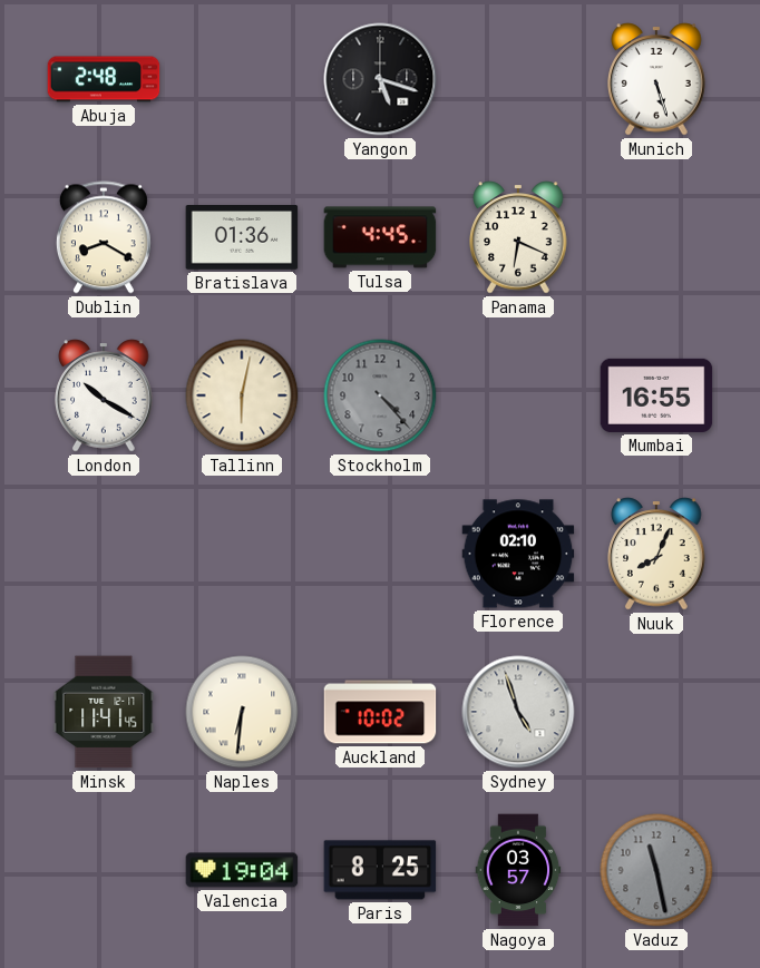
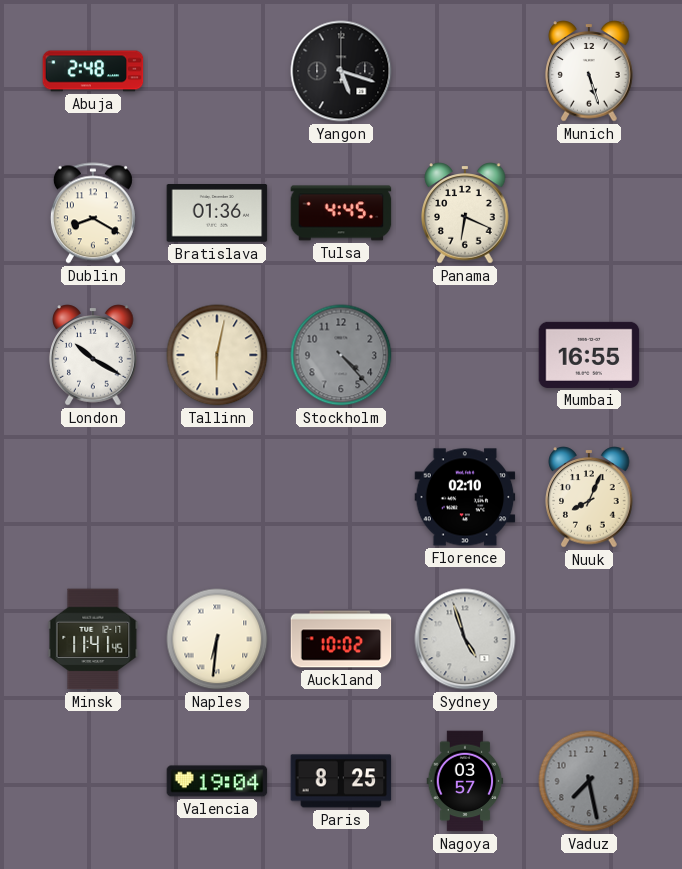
Vaduz: 11:28 -> 7:28 (589, 781)
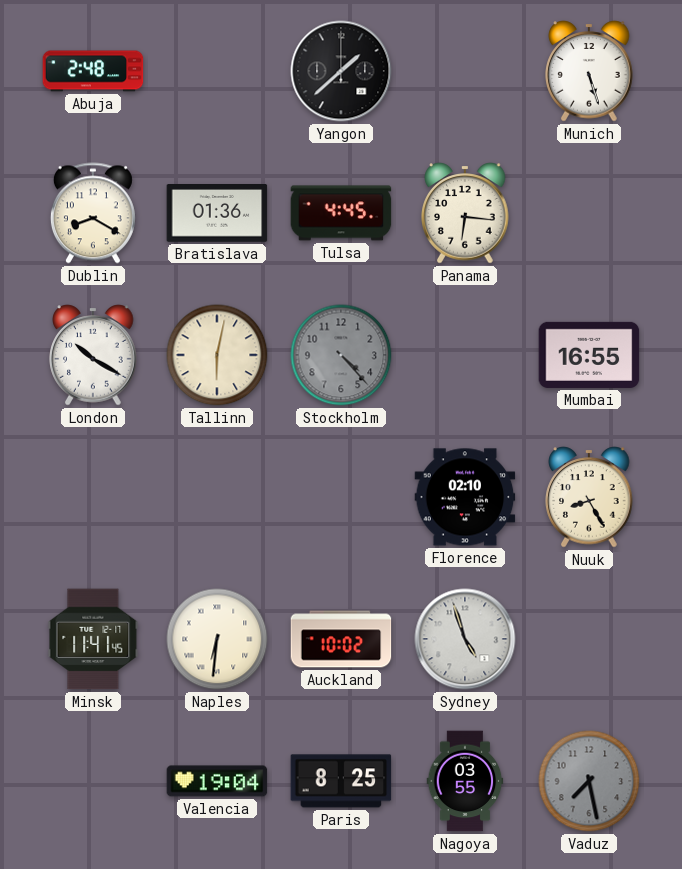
Yangon: 5:18 -> 1:38 (341, 71)
Panama: 6:19 -> 6:16 (465, 213)
Nuuk: 8:04 -> 8:25 (589, 497)
Nagoya: 03:57 -> 03:55 (465, 781)
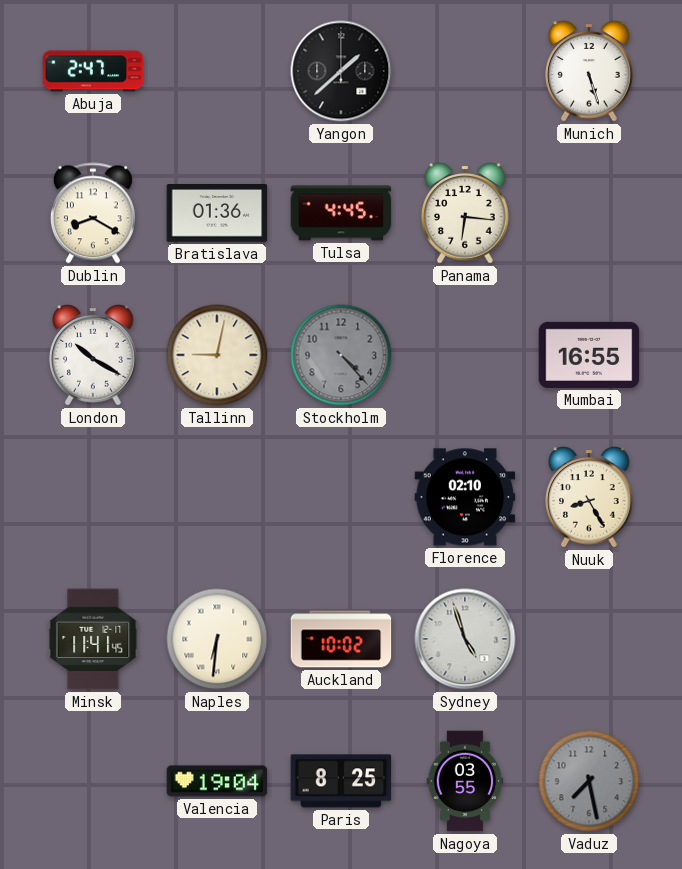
Abuja: 2:48 -> 2:47 (93, 71)
Tallinn: 6:02 -> 9:02 (217, 355)
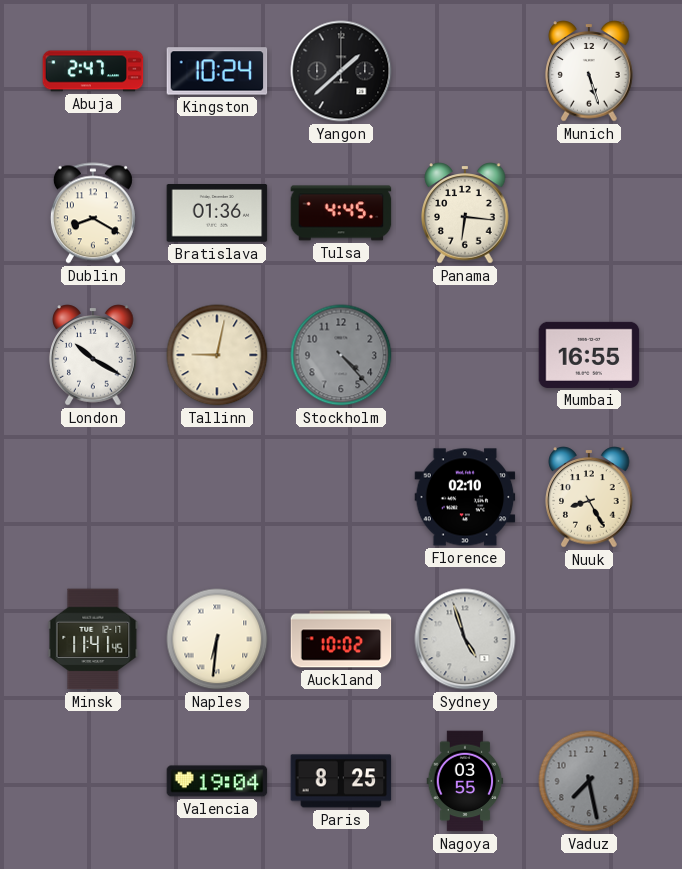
Kingston: none -> 10:24 (217, 71)
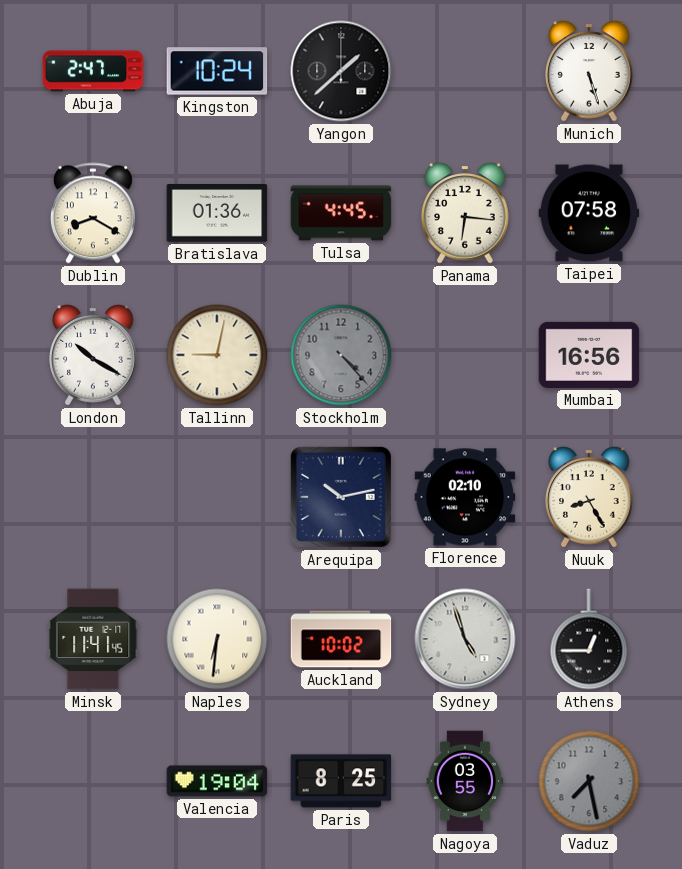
Taipei: none -> 07:58 (589, 213)
Mumbai: 16:55 -> 16:56 (589, 355)
Arequipa: none -> 10:13 (341, 497)
Athens: none -> 12:45 (589, 639)
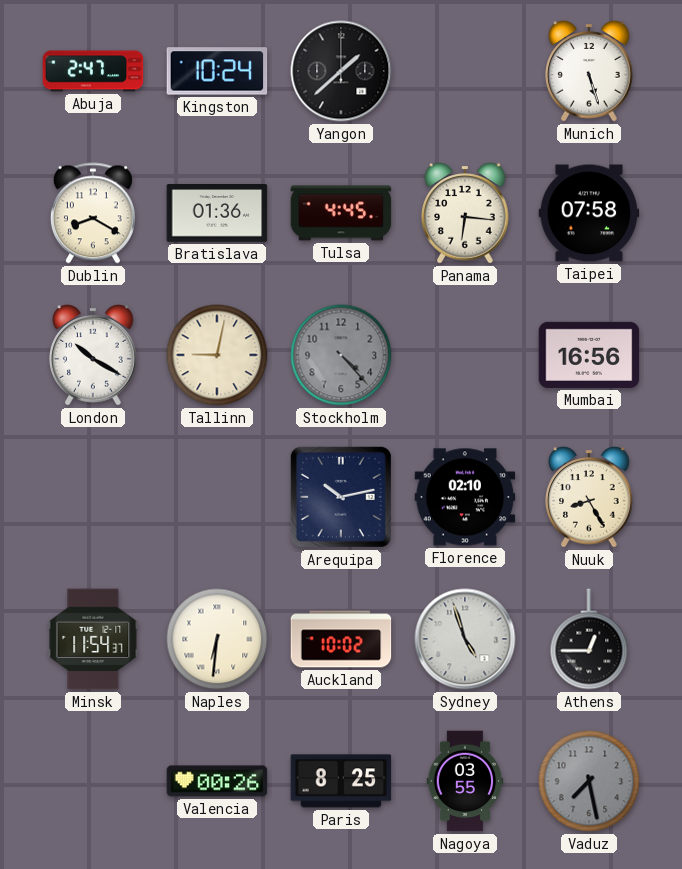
Minsk: 11:41 -> 11:54 (93, 639)
Valencia: 19:04 -> 00:26 (217, 781)
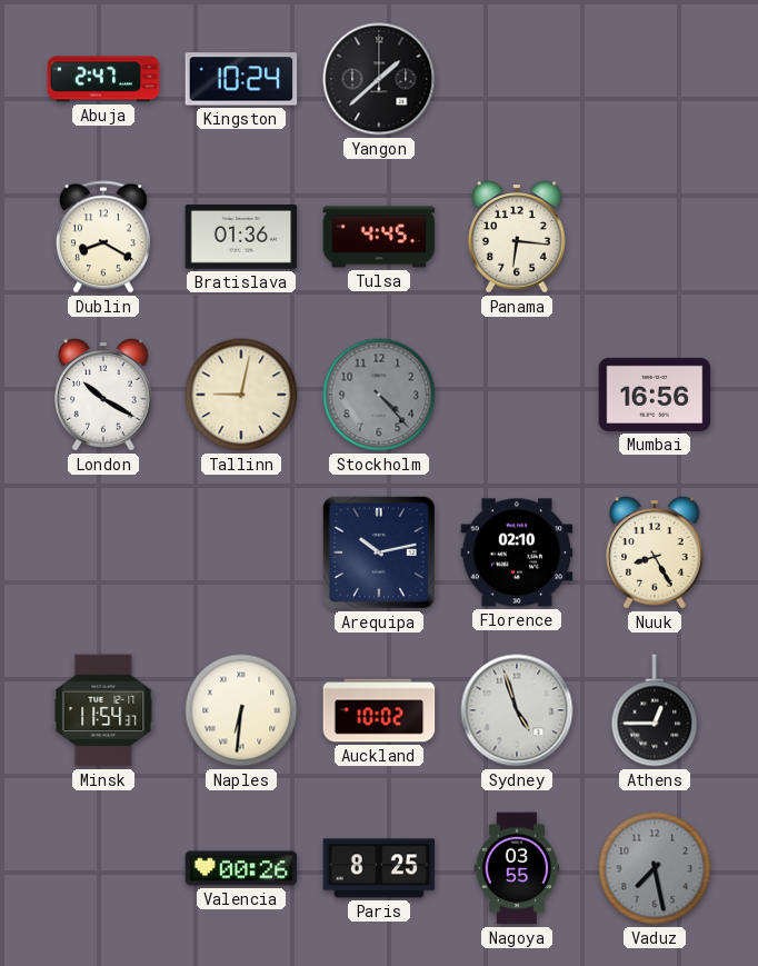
Munich: 5:27 -> none (589, 71)
Taipei: 07:58 -> none (589, 213)
